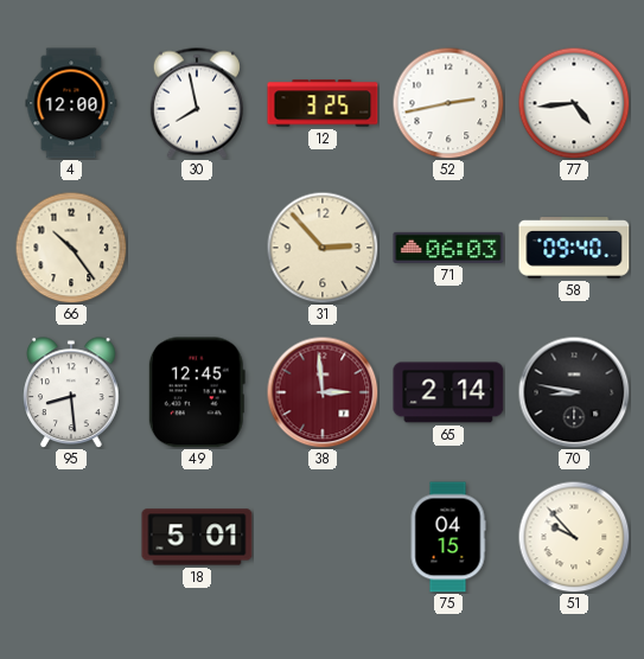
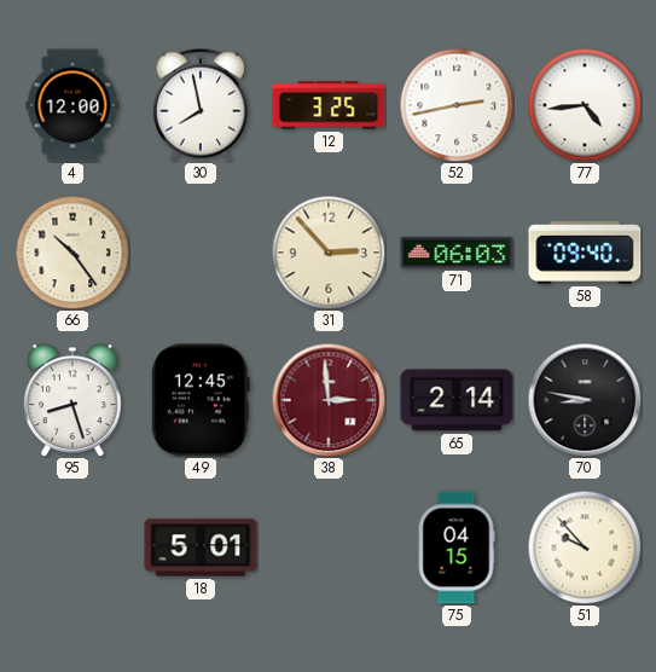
95: 8:29 -> 8:27 (72, 400)
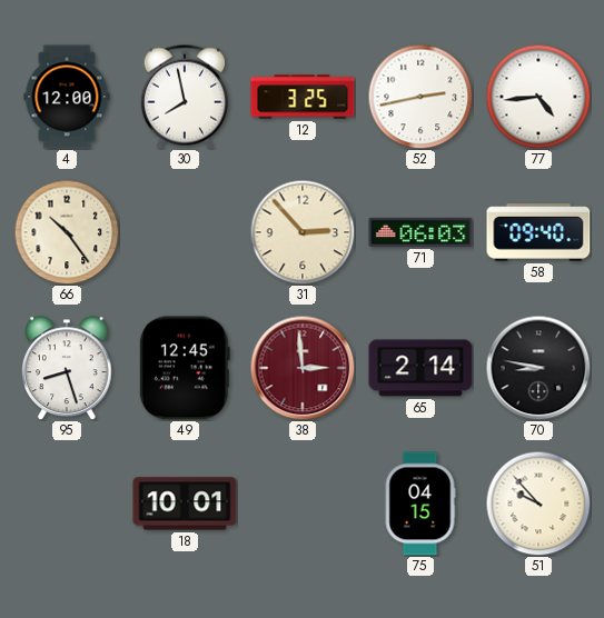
18: 5:01 -> 10:01 (185, 504)
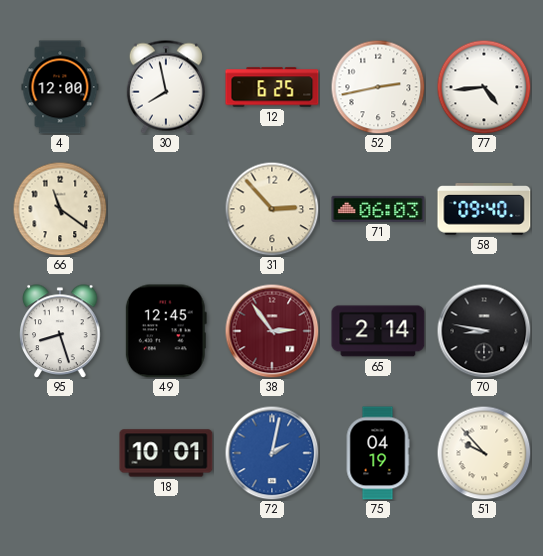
12: 3:25 -> 6:25 (272, 87)
66: 10:24 -> 11:21 (60, 209)
38: 2:59 -> 2:54 (272, 331)
72: none -> 2:02 (272, 453)
75: 04:15 -> 04:19 (378, 453)
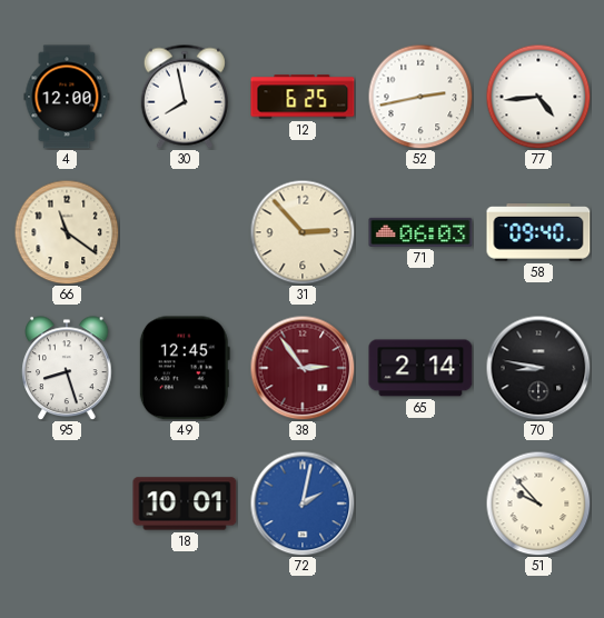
75: 04:19 -> none (378, 453)
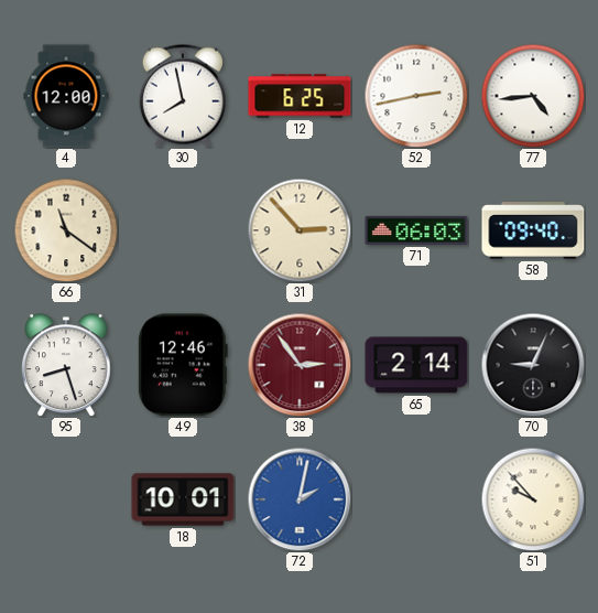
49: 12:45 -> 12:46 (183, 365)
70: 8:47 -> 9:04 (533, 365)
